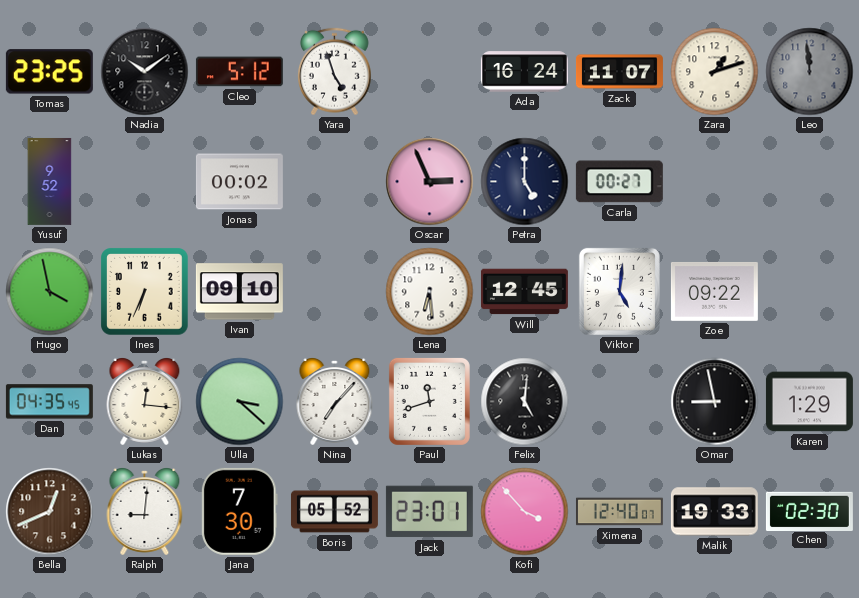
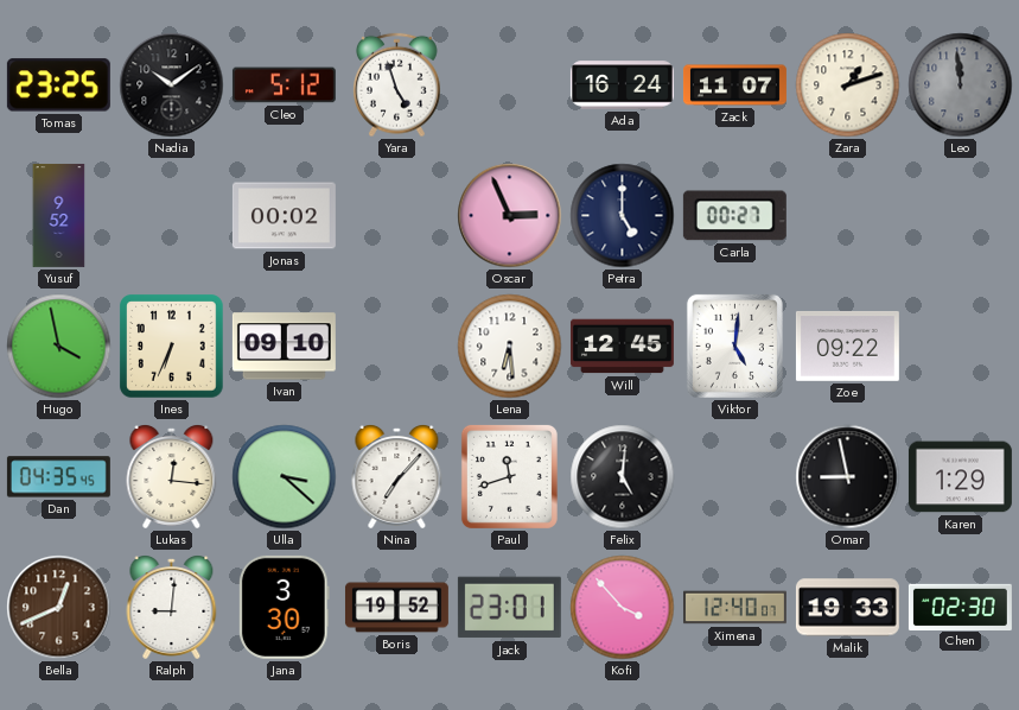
Jana: 7:30 -> 3:30 (284, 607)
Boris: 05:52 -> 19:52 (396, 608)
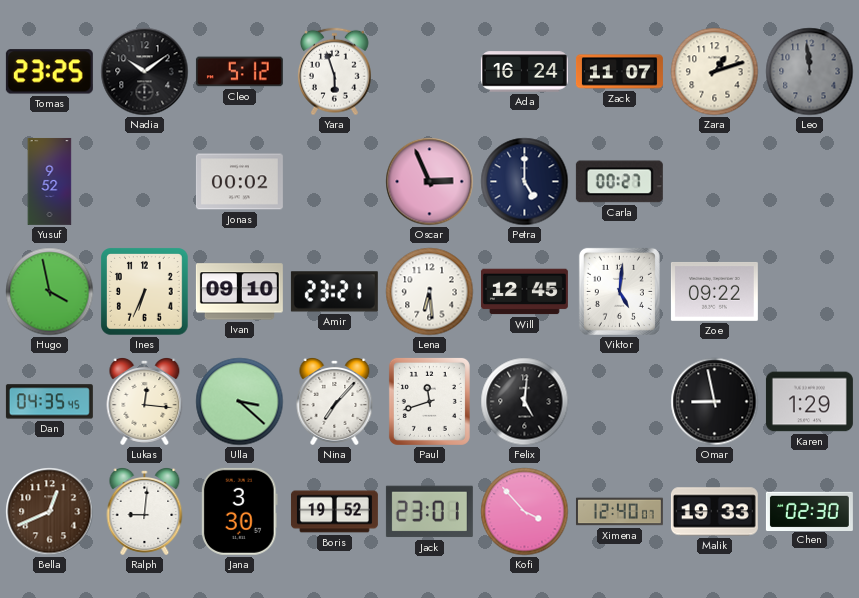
Yara: 4:57 -> 5:57 (335, 72)
Amir: none -> 23:21 (334, 292)
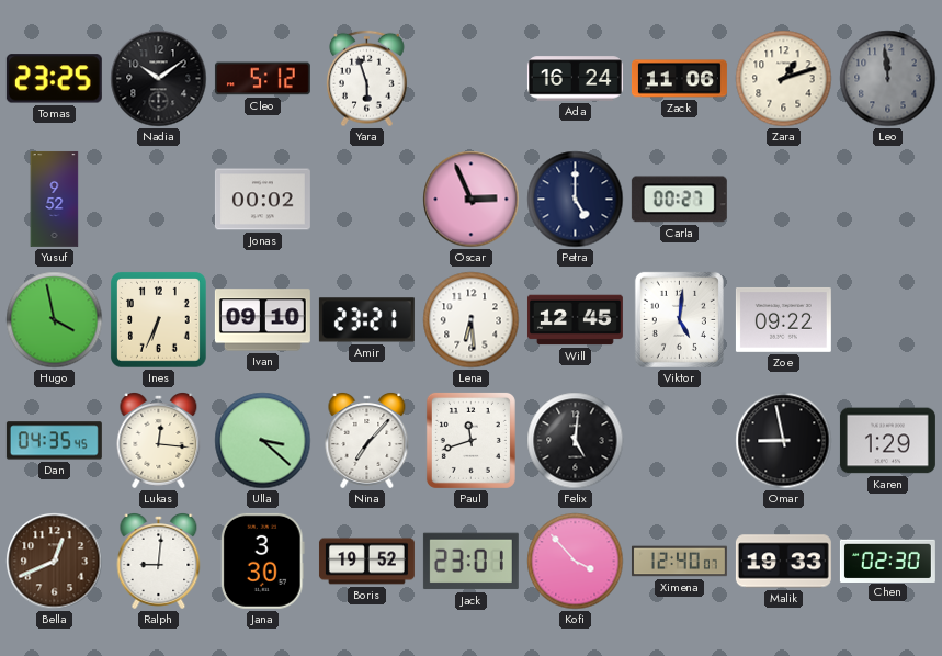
Zack: 11:07 -> 11:06 (679, 79)
